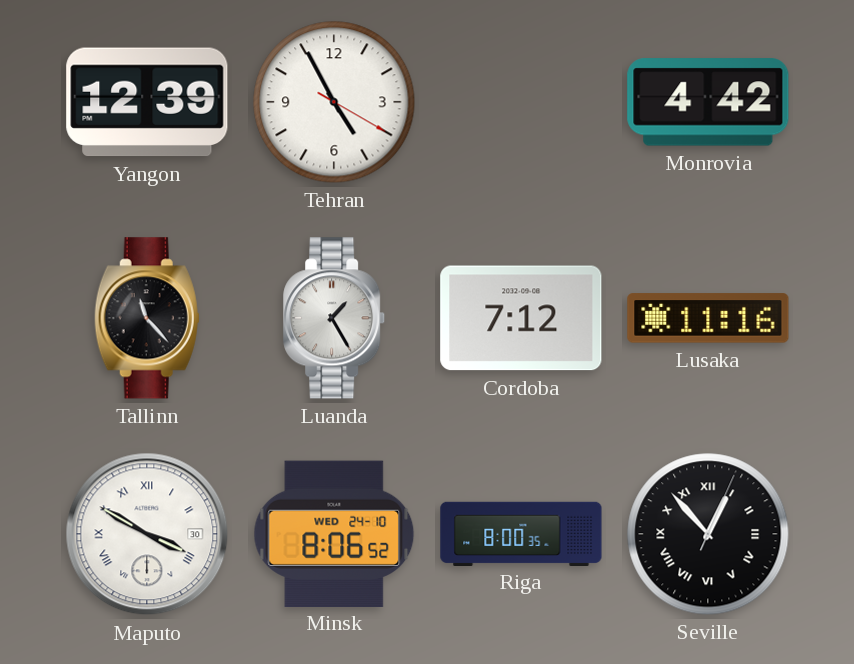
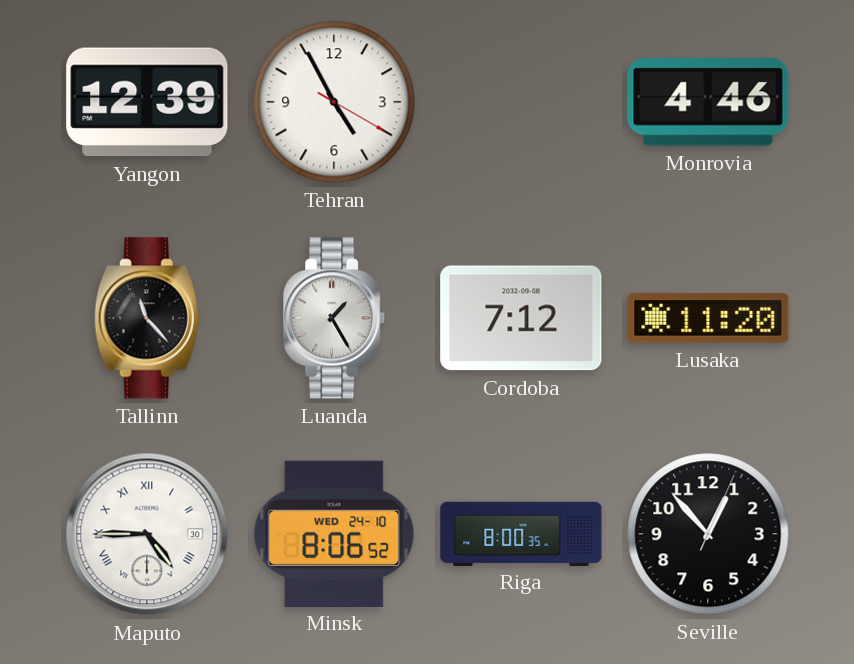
Monrovia: 4:42 -> 4:46 (708, 102)
Lusaka: 11:16 -> 11:20 (708, 318)
Maputo: 3:50 -> 4:45 (147, 534)
Seville numerals: Roman -> Arabic (708, 534)
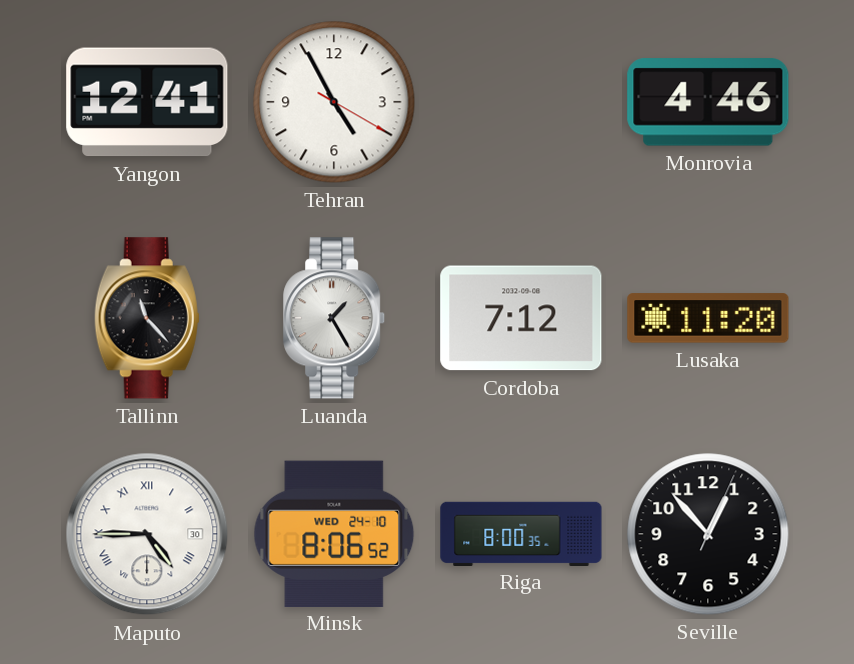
Yangon: 12:39 -> 12:41 (147, 102)
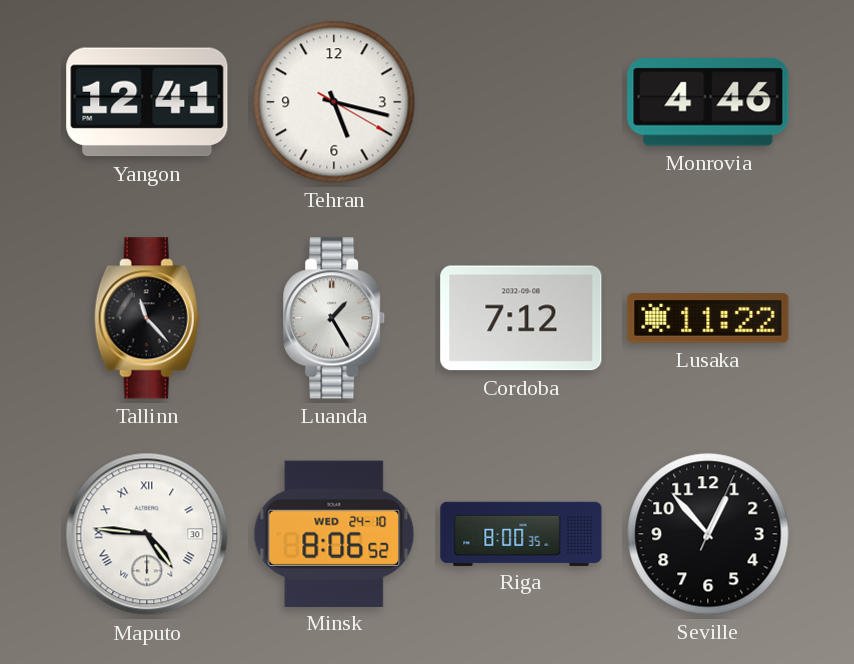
Tehran: 4:55 -> 5:17 (334, 102)
Lusaka: 11:20 -> 11:22 (708, 318)
Maputo: 4:45 -> 4:46 (147, 534)
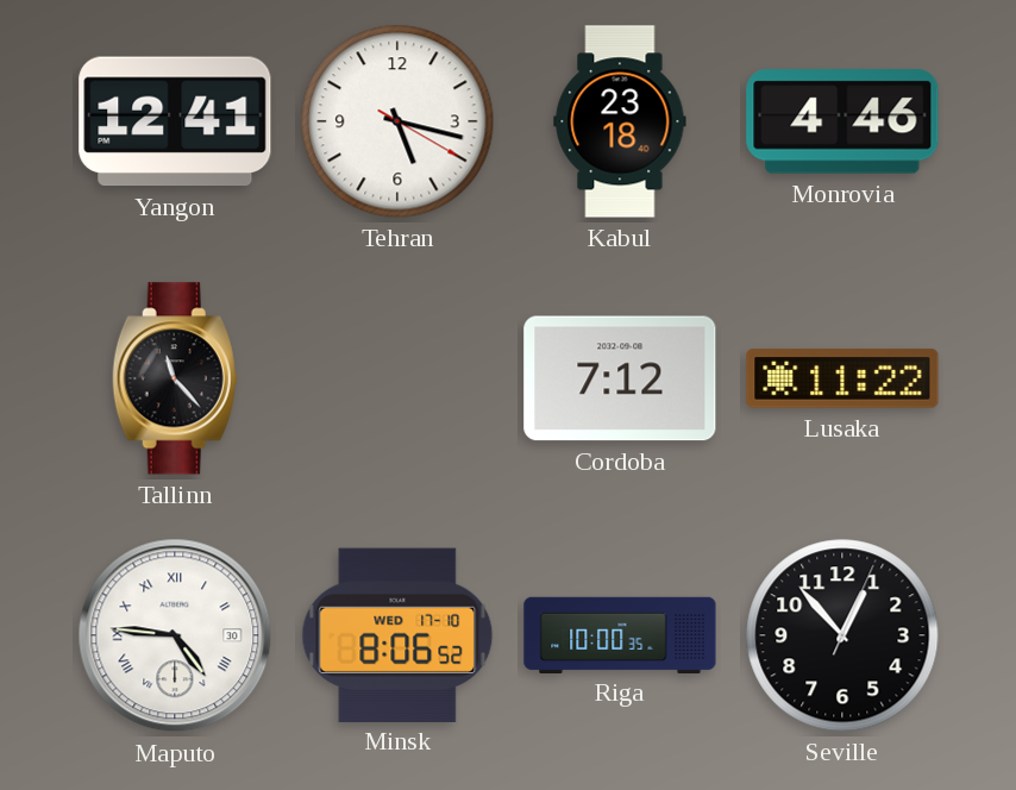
Kabul: none -> 23:18 (620, 121)
Luanda: 1:25 -> none (335, 318)
Minsk date: WED 24-10 -> WED 17-10 (397, 634)
Riga: 8:00 -> 10:00 (620, 634)
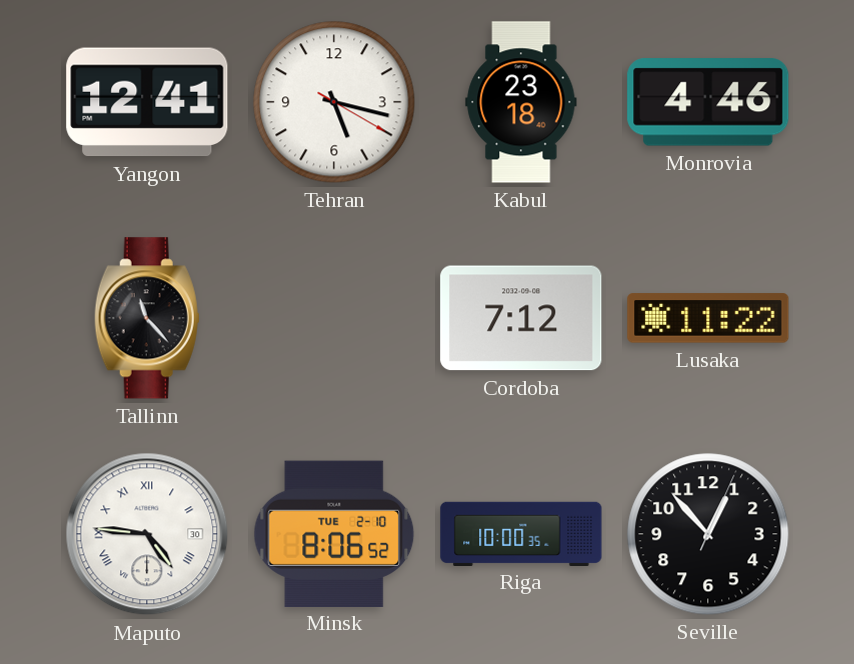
Minsk date: WED 17-10 -> TUE 2-10 (334, 533)
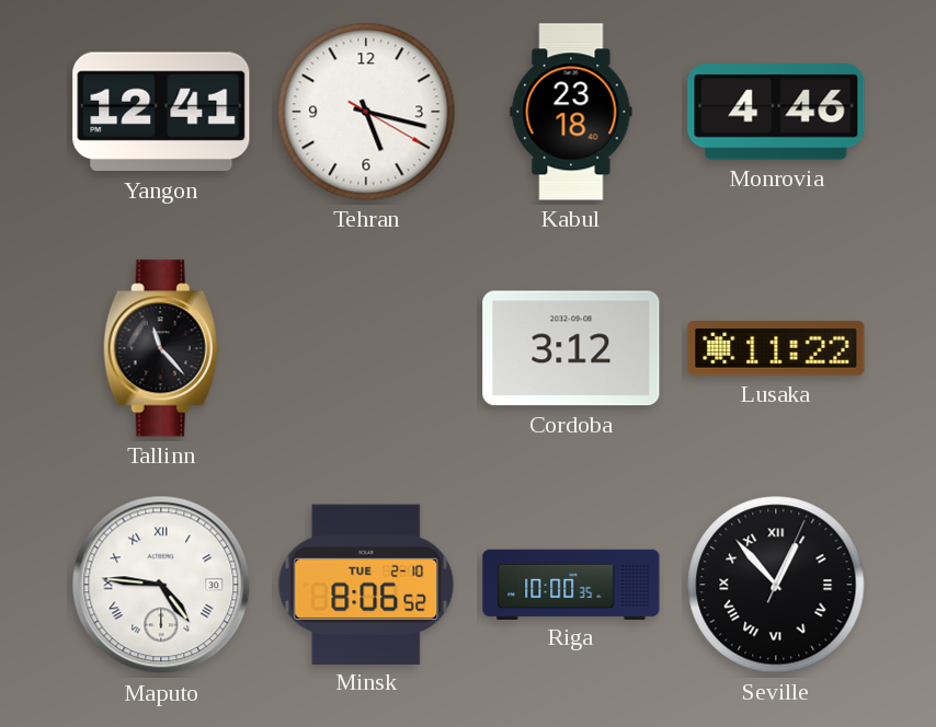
Cordoba: 7:12 -> 3:12 (571, 348)
Seville numerals: Arabic -> Roman (776, 585)
